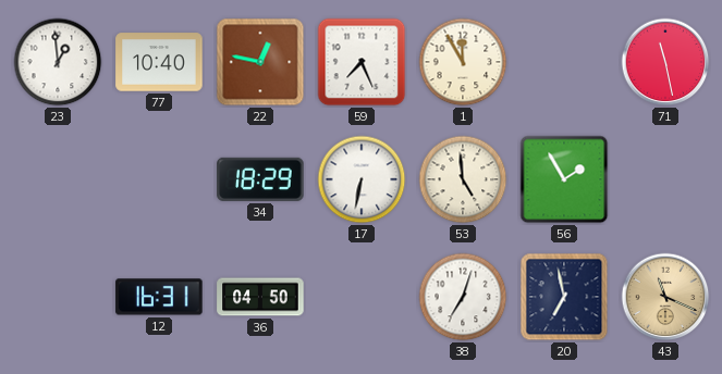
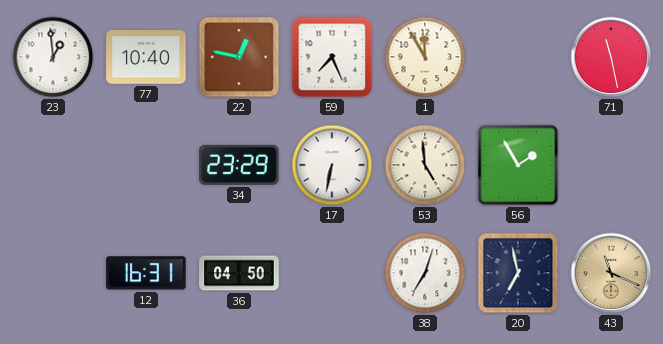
34: 18:29 -> 23:29 (239, 165)
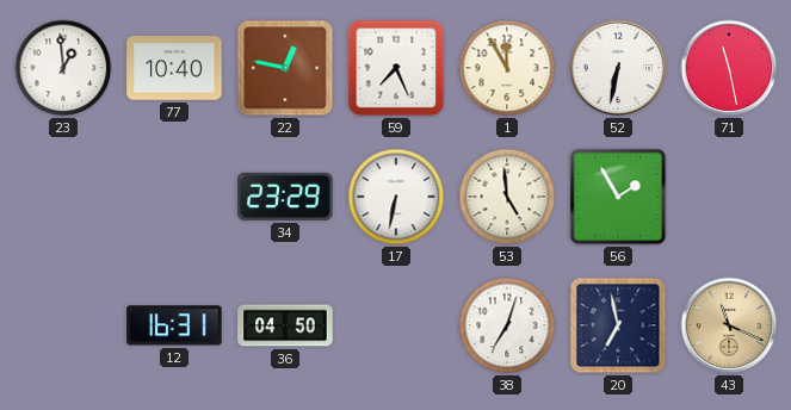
52: none -> 6:32 (618, 68)
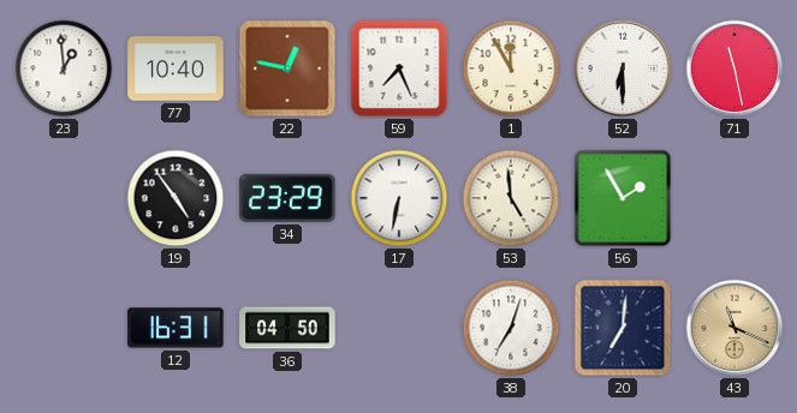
52: 6:32 -> 6:30 (623, 68)
19: none -> 4:54 (176, 198)
20: 6:58 -> 7:01 (623, 328)
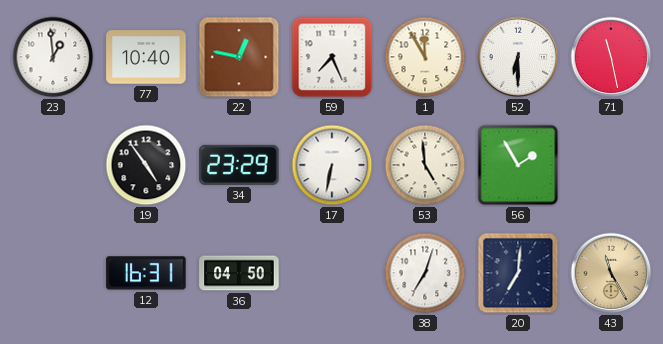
43: 11:19 -> 11:25 (611, 273)
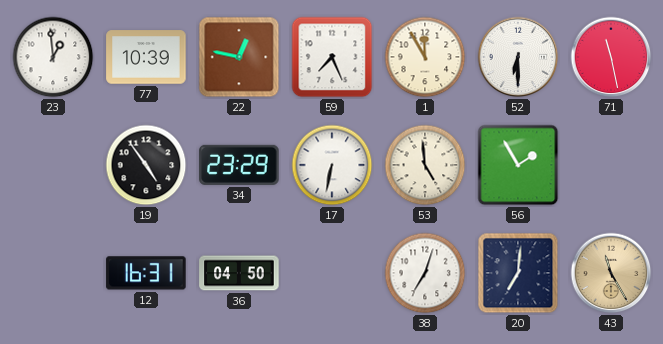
77: 10:40 -> 10:39 (146, 57)
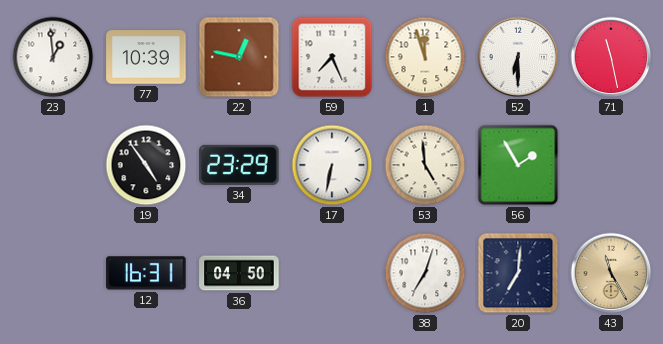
1: 11:55 -> 11:57 (425, 57)
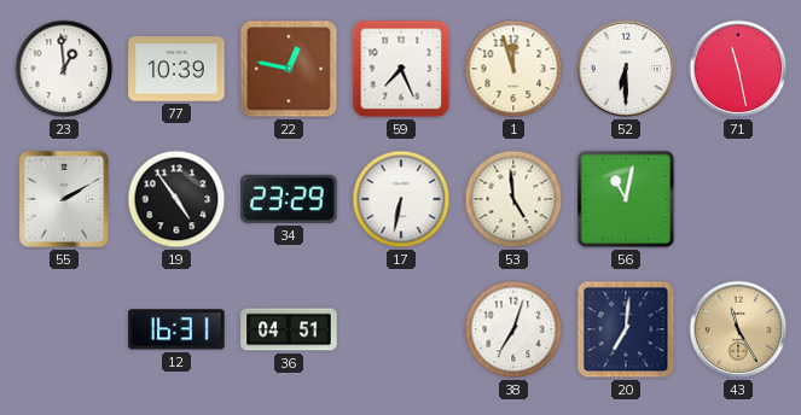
55: none -> 2:10 (64, 199)
56: 1:55 -> 11:02 (626, 199)
36: 04:50 -> 04:51 (289, 329)
